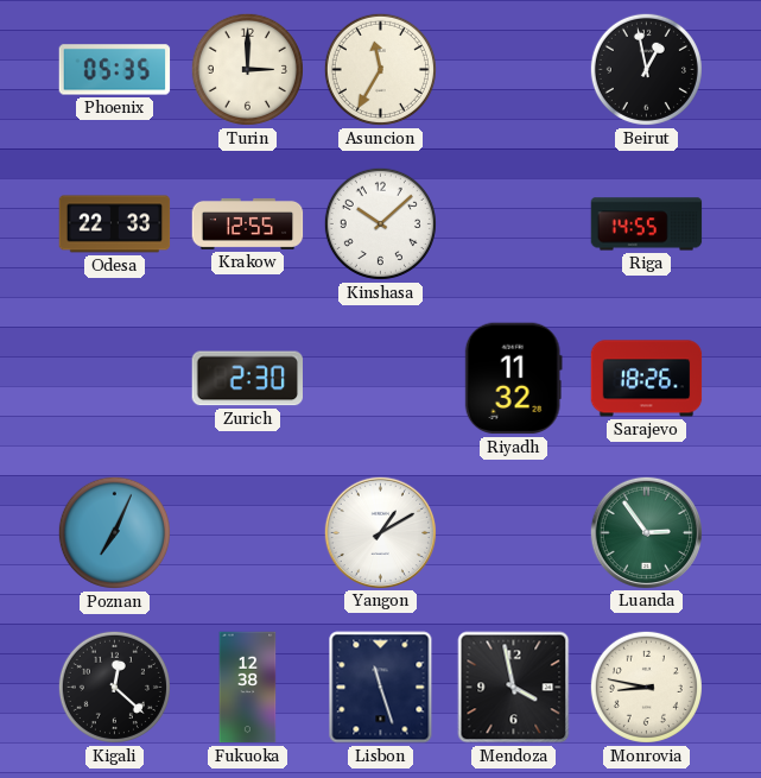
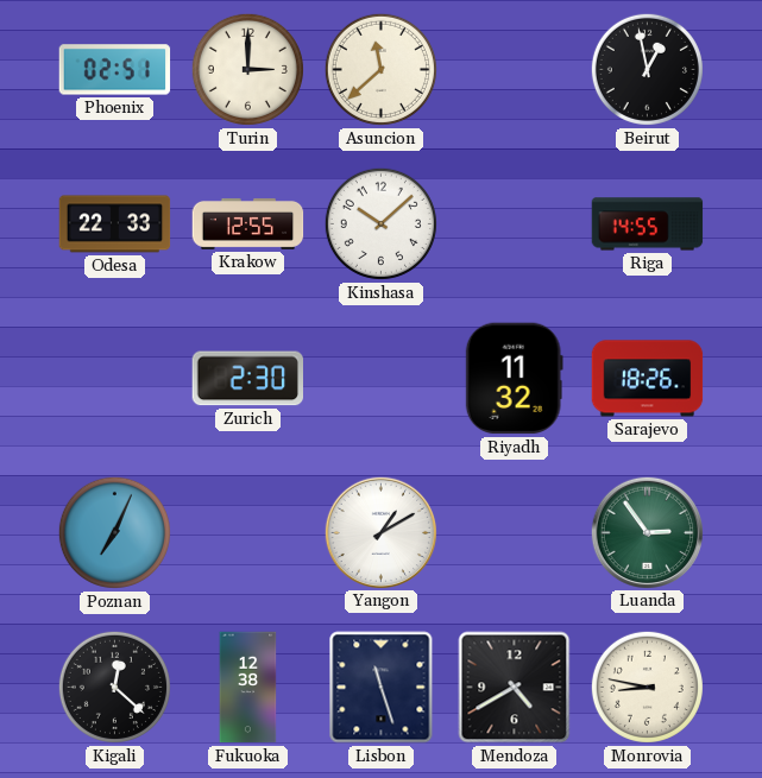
Phoenix: 05:35 -> 02:51 (115, 70)
Asuncion: 11:35 -> 11:38 (380, 69)
Mendoza: 3:58 -> 4:40 (515, 688)
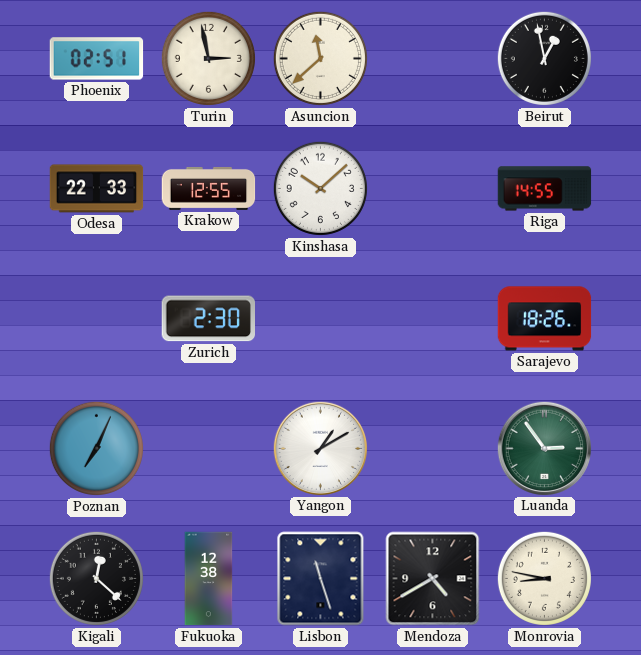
Turin: 3:00 -> 2:58 (208, 58)
Riyadh: 11:32 -> none (514, 379)
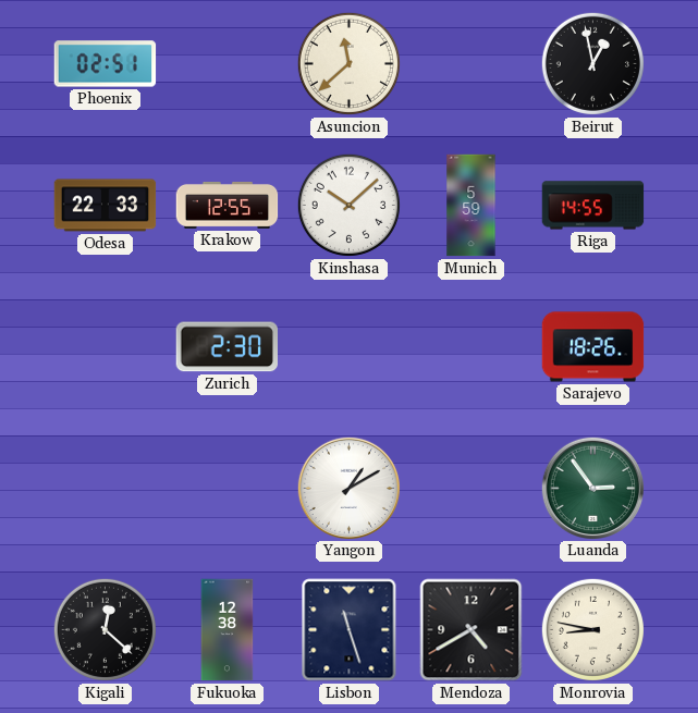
Turin: 2:58 -> none (208, 58)
Munich: none -> 5:59 (472, 206)
Poznan: 7:04 -> none (96, 448)
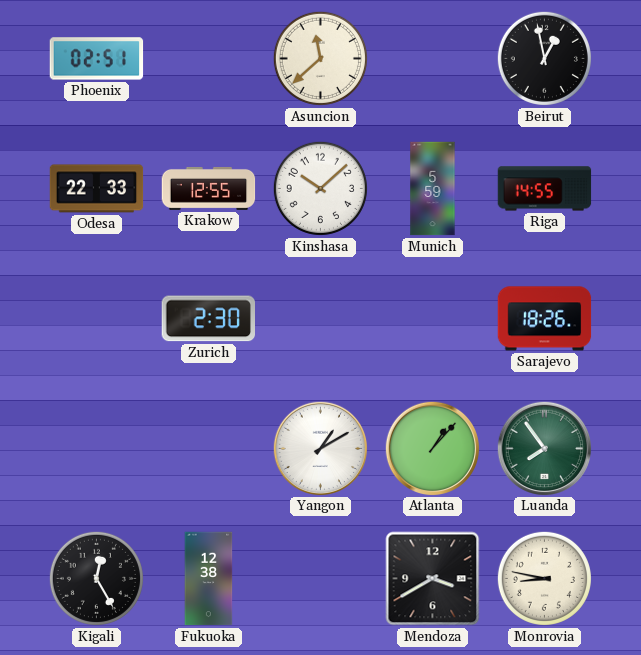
Atlanta: none -> 1:07 (432, 448)
Luanda: 2:54 -> 7:54 (544, 448)
Kigali: 12:22 -> 12:25 (96, 578)
Lisbon: 11:27 -> none (350, 630)
Mendoza: 4:40 -> 3:40 (433, 579)
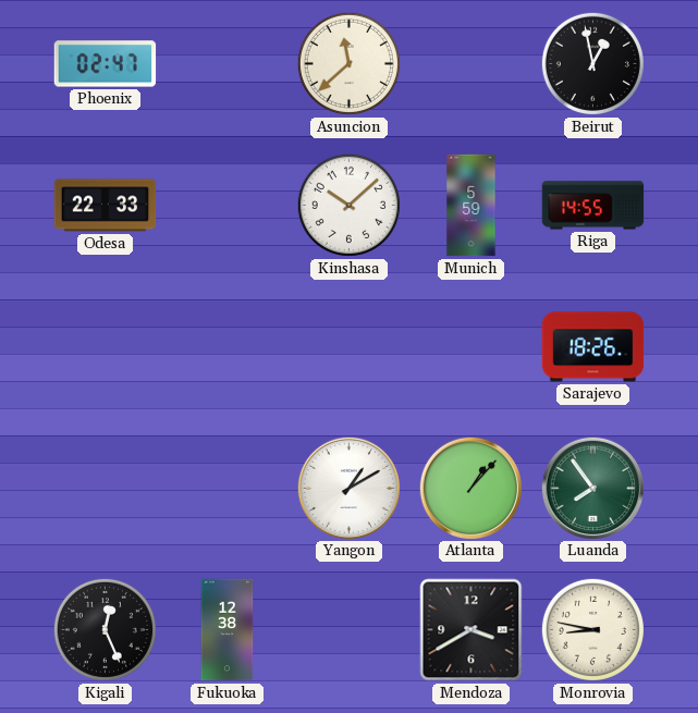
Phoenix: 02:51 -> 02:47 (106, 64)
Krakow: 12:55 -> none (209, 188)
Zurich: 2:30 -> none (208, 319)
Kigali: 12:25 -> 12:26 (105, 629)
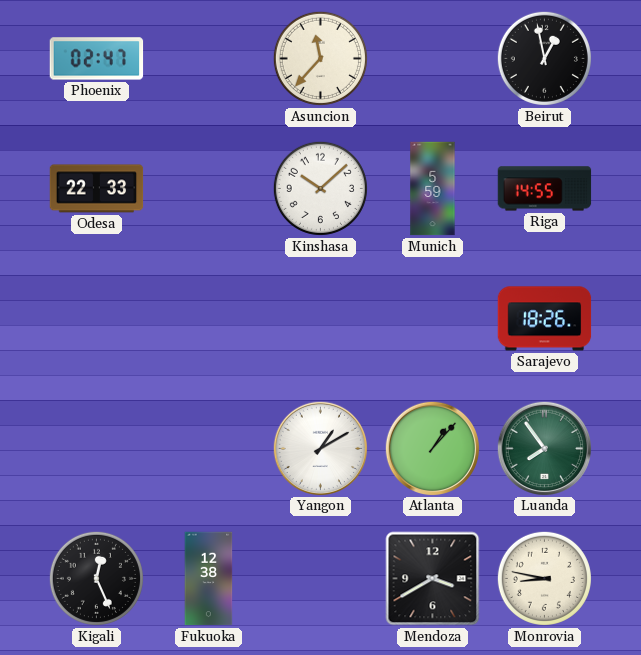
Asuncion: 11:38 -> 11:37 (320, 58)
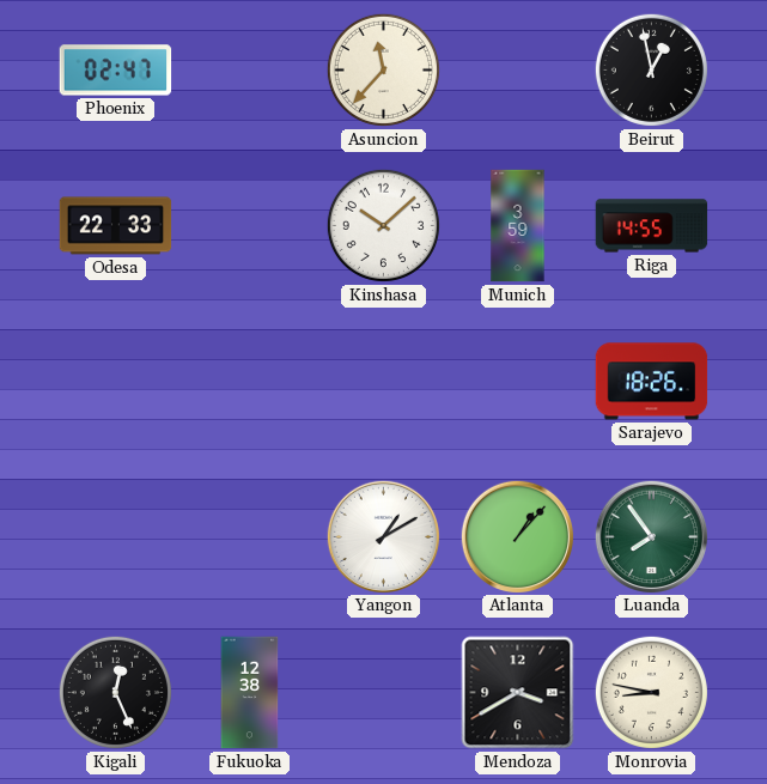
Munich: 5:59 -> 3:59 (518, 226)
